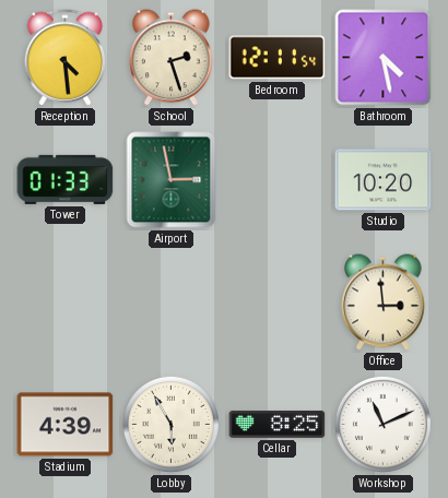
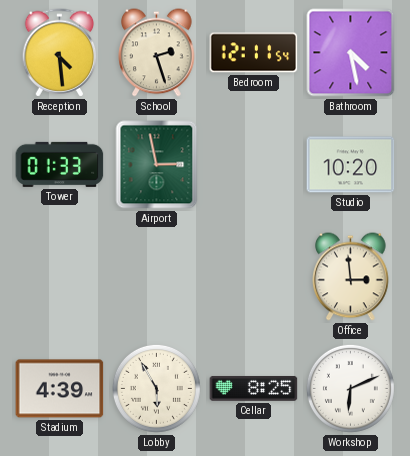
Workshop: 11:11 -> 6:11 (350, 388)
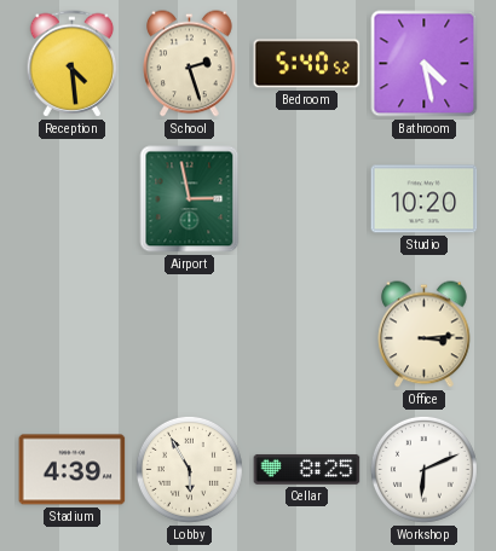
Bedroom: 12:11 -> 5:40 (307, 64)
Tower: 01:33 -> none (60, 164)
Office: 2:59 -> 3:14 (425, 335)
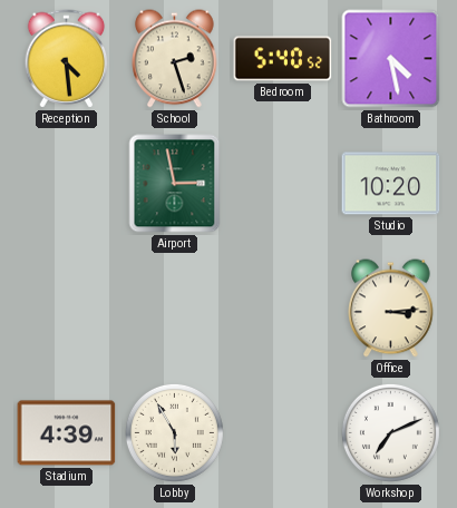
Cellar: 8:25 -> none (307, 469)
Workshop: 6:11 -> 7:11 (390, 432)
